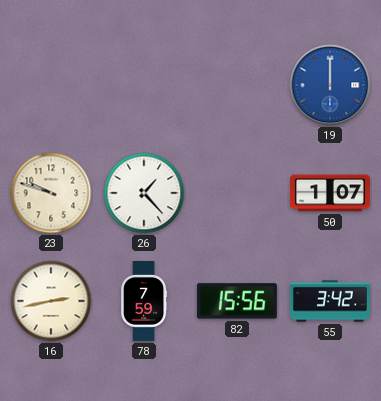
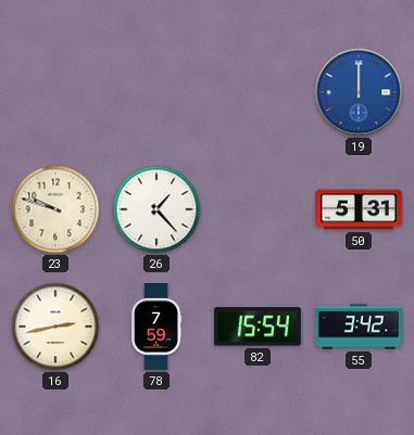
50: 1:07 -> 5:31 (359, 209)
82: 15:56 -> 15:54 (258, 327)
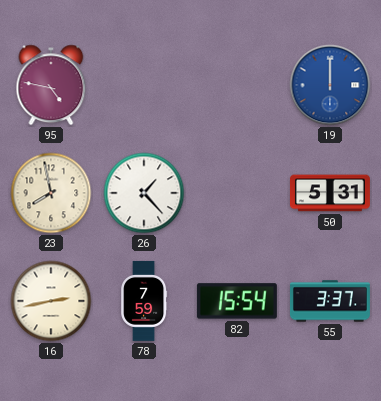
95: none -> 4:47 (51, 85)
23: 9:48 -> 7:58 (51, 193)
55: 3:42 -> 3:37 (330, 301)
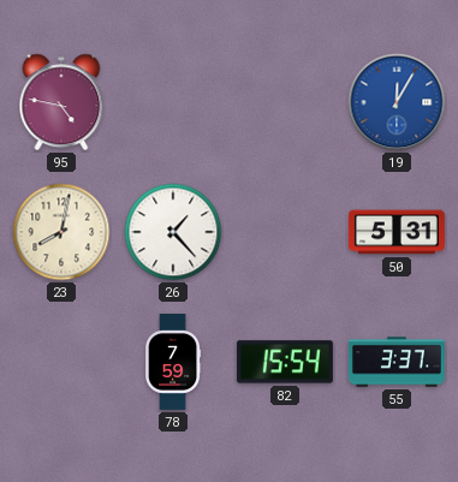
19: 12:00 -> 12:05 (397, 102)
23: 7:58 -> 8:02 (61, 232)
16: 2:43 -> none (51, 301)
